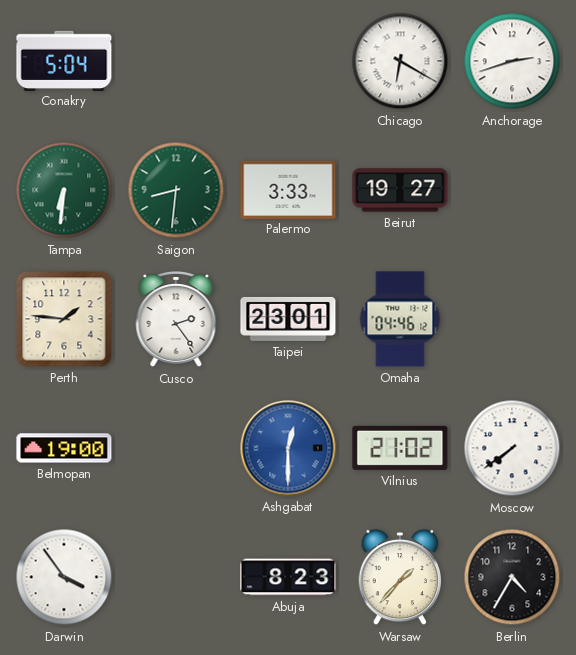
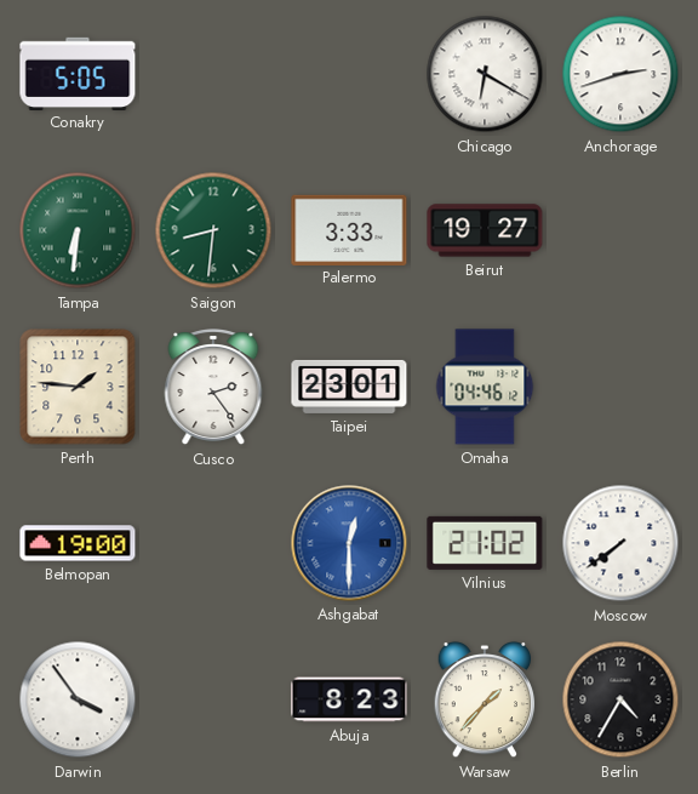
Conakry: 5:04 -> 5:05 (78, 73)
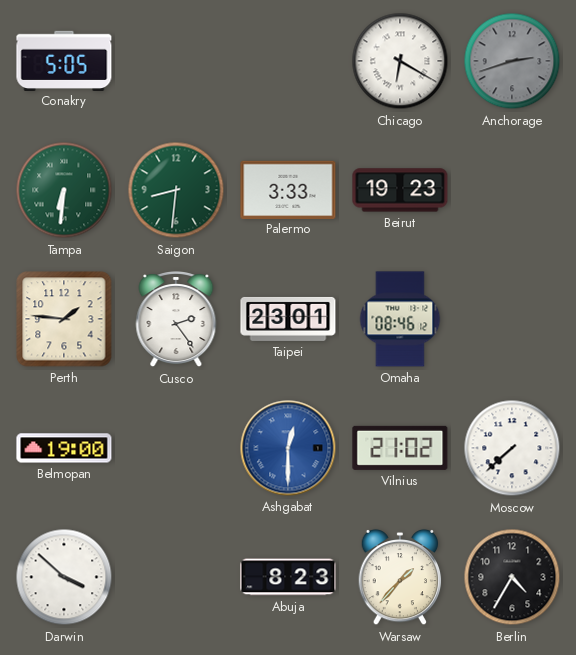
Anchorage dial: white -> grey (512, 61)
Beirut: 19:27 -> 19:23 (400, 190)
Omaha: 04:46 -> 08:46 (400, 319)
Moscow: 7:39 -> 7:38 (512, 448)
Darwin: 3:54 -> 3:52 (64, 577)
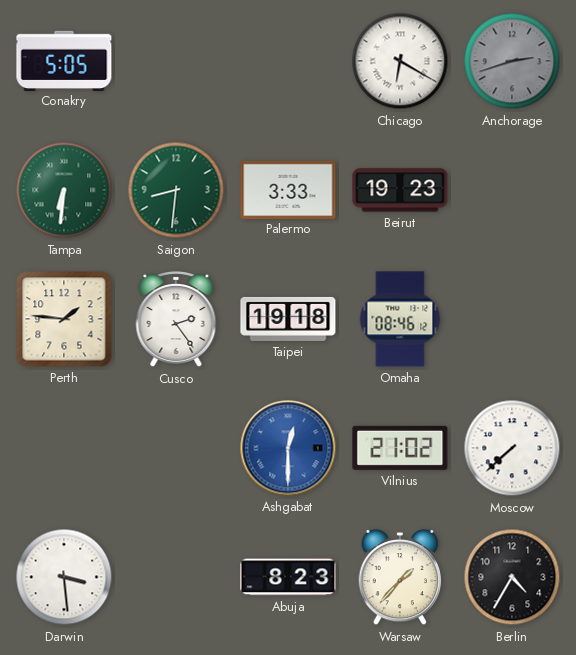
Taipei: 23:01 -> 19:18 (288, 319)
Belmopan: 19:00 -> none (64, 448)
Darwin: 3:52 -> 3:29 (64, 577)
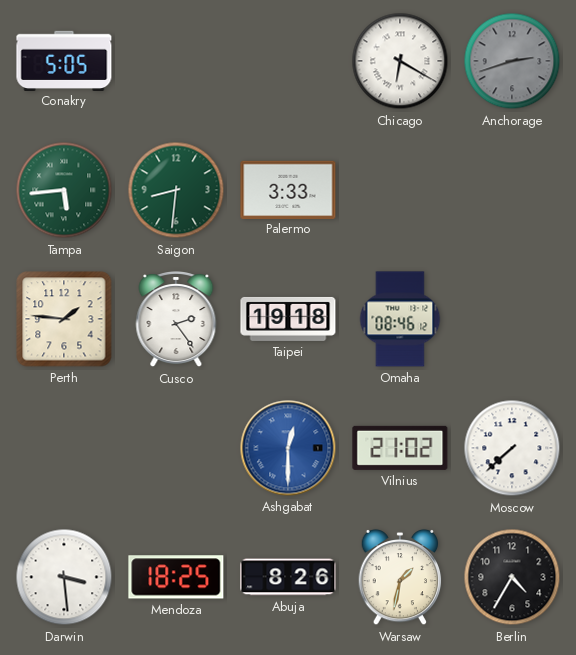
Tampa: 6:31 -> 5:44 (64, 190)
Beirut: 19:23 -> none (400, 190)
Mendoza: none -> 18:25 (176, 577)
Abuja: 8:23 -> 8:26 (288, 577)
Warsaw: 1:37 -> 1:32 (400, 577)
